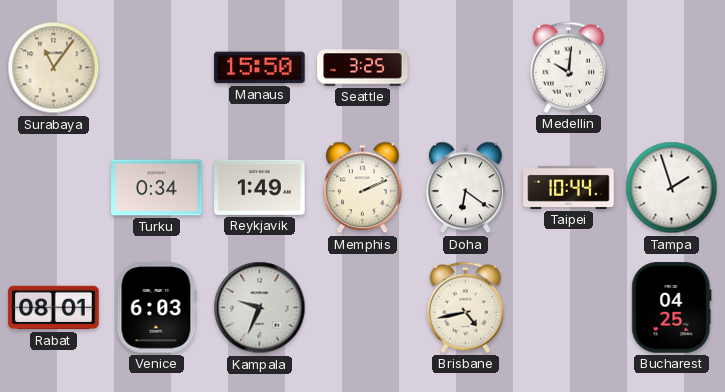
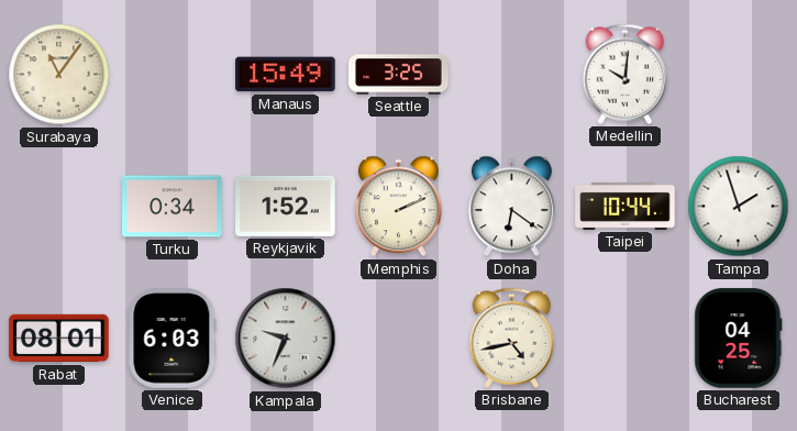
Manaus: 15:50 -> 15:49 (286, 75)
Reykjavik: 1:49 -> 1:52 (286, 206)
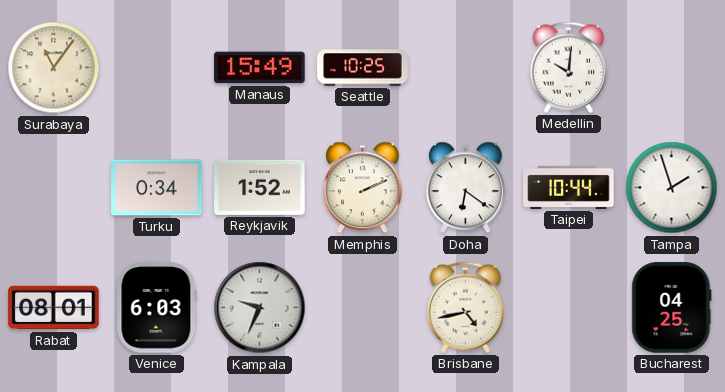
Seattle: 3:25 -> 10:25 (363, 68)
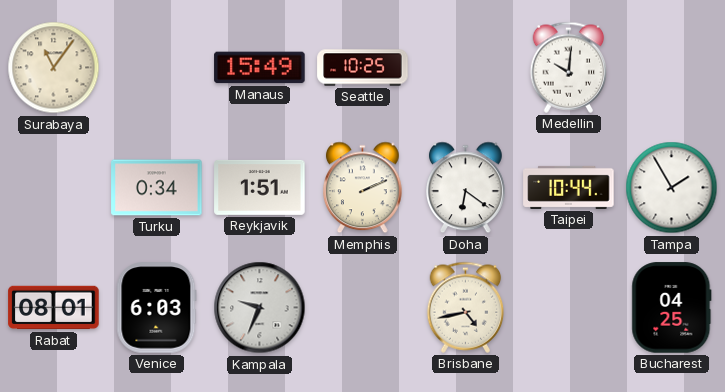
Reykjavik: 1:52 -> 1:51 (260, 187)
Tampa: 1:57 -> 1:55 (672, 188)
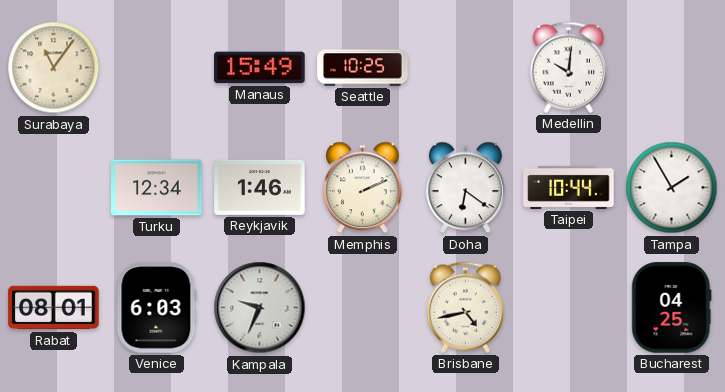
Turku: 0:34 -> 12:34 (157, 188)
Reykjavik: 1:51 -> 1:46 (260, 187)
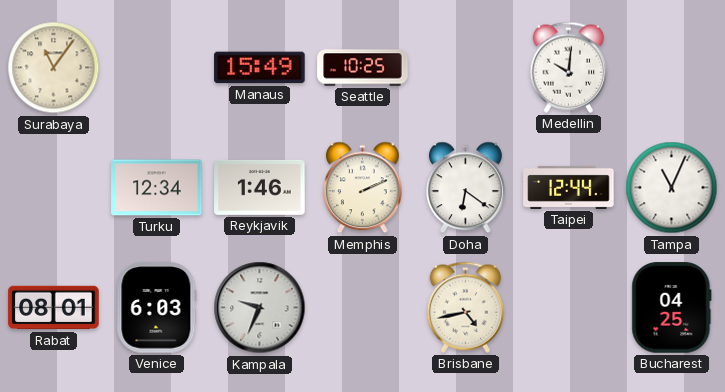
Taipei: 10:44 -> 12:44 (569, 187)
Tampa: 1:55 -> 11:04 (672, 188)
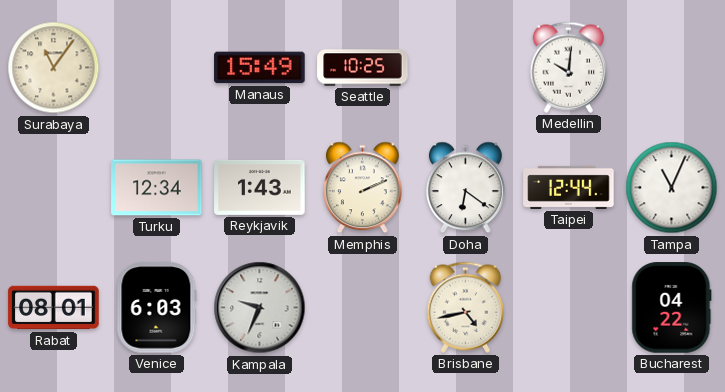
Reykjavik: 1:46 -> 1:43 (260, 187)
Bucharest: 04:25 -> 04:22 (672, 308)
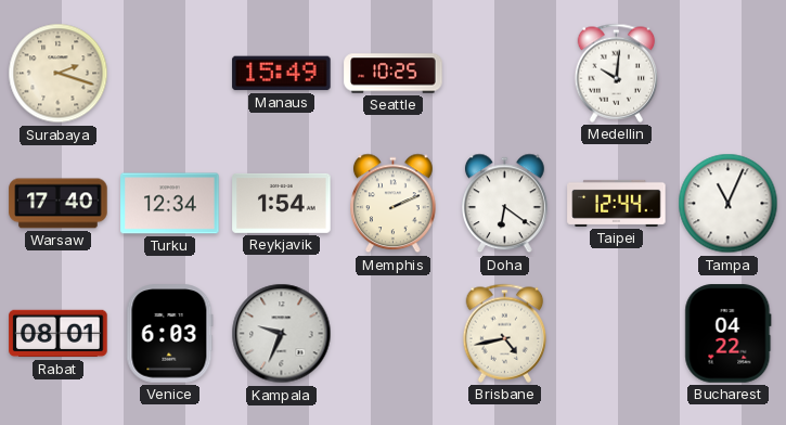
Surabaya: 11:06 -> 2:18 (59, 74)
Warsaw: none -> 17:40 (59, 204)
Reykjavik: 1:43 -> 1:54 (282, 203)
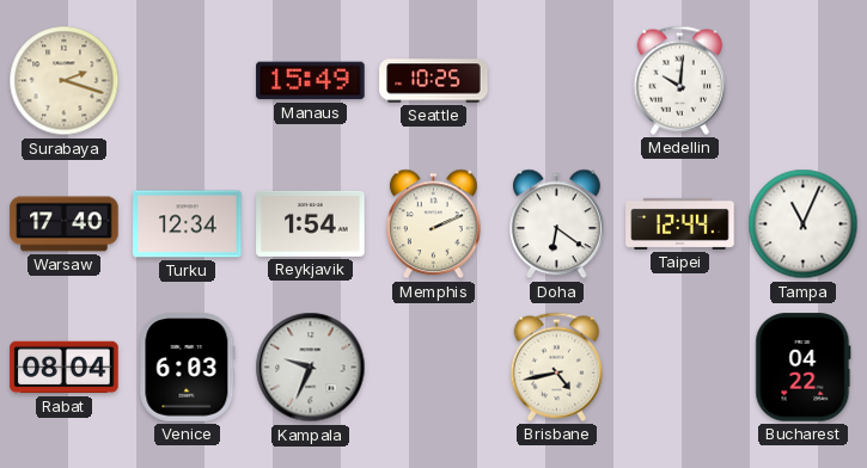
Rabat: 08:01 -> 08:04 (65, 368)
